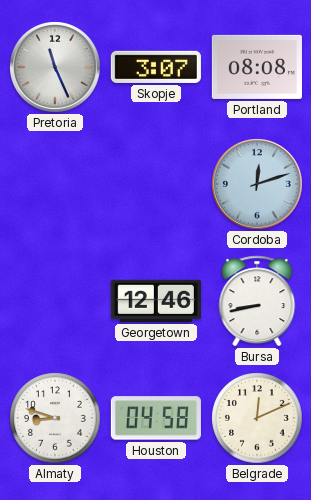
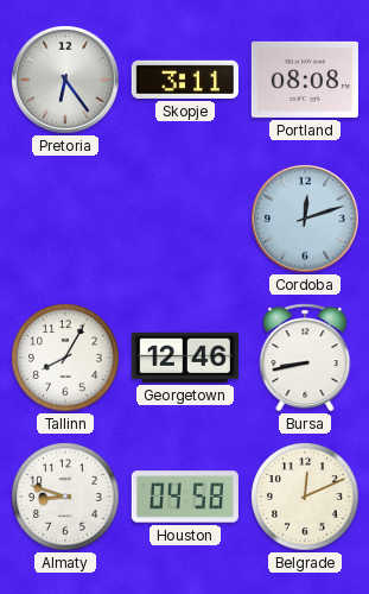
Pretoria: 11:26 -> 6:24 (65, 80)
Skopje: 3:07 -> 3:11 (185, 80)
Tallinn: none -> 8:05 (65, 358)
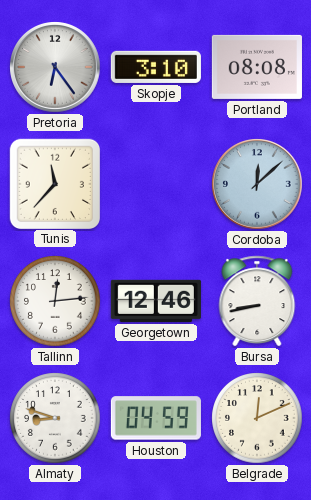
Skopje: 3:11 -> 3:10 (156, 67)
Tunis: none -> 11:37 (54, 183)
Cordoba: 12:12 -> 12:08 (257, 184)
Tallinn: 8:05 -> 12:14 (55, 301)
Houston: 04:58 -> 04:59 (156, 418)
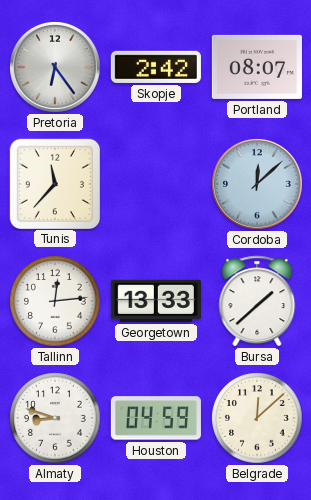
Skopje: 3:10 -> 2:42 (156, 67)
Portland: 08:08 -> 08:07 (257, 67)
Georgetown: 12:46 -> 13:33 (156, 301)
Bursa: 8:43 -> 1:38 (257, 301)
Belgrade: 12:11 -> 12:08 (257, 418)
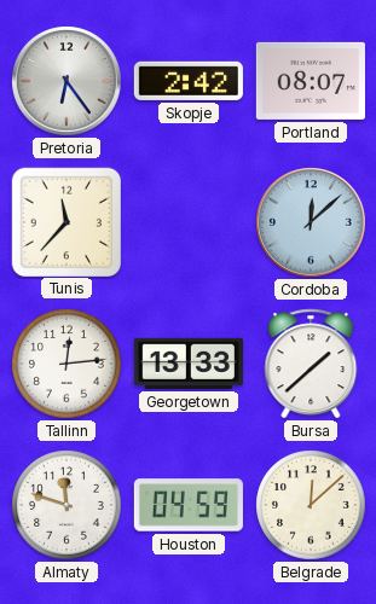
Almaty: 8:48 -> 11:48 (66, 505)
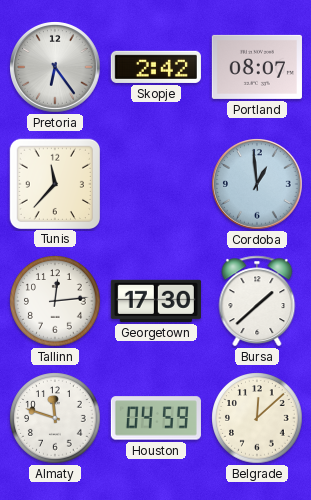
Cordoba: 12:08 -> 12:59 (257, 184)
Georgetown: 13:33 -> 17:30 (156, 301)
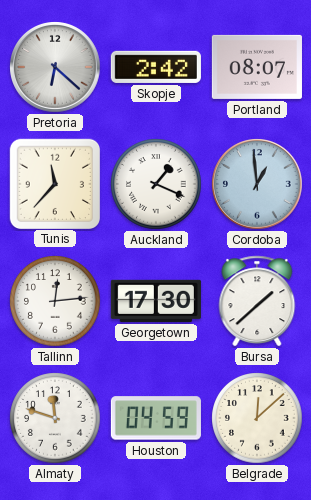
Pretoria: 6:24 -> 6:22 (55, 67)
Auckland: none -> 1:19 (156, 184)
